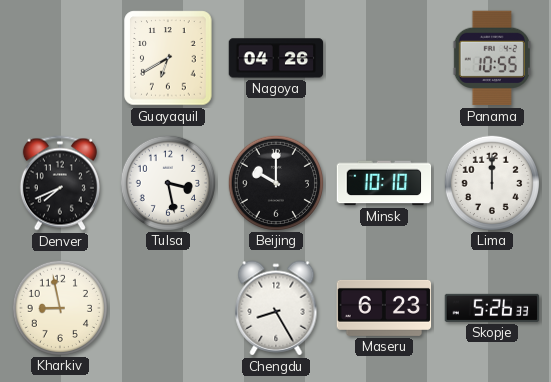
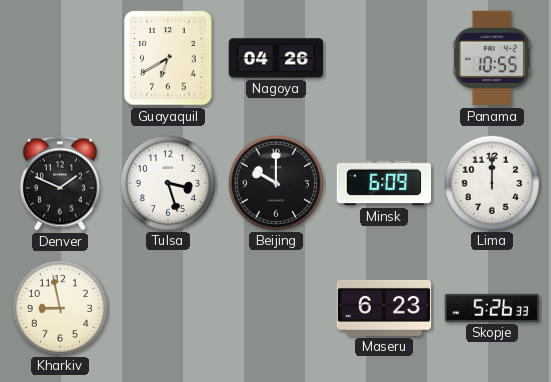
Denver: 7:41 -> 1:49 (60, 183)
Tulsa: 3:28 -> 3:27 (167, 182)
Minsk: 10:10 -> 6:09 (384, 183)
Chengdu: 8:25 -> none (276, 308)
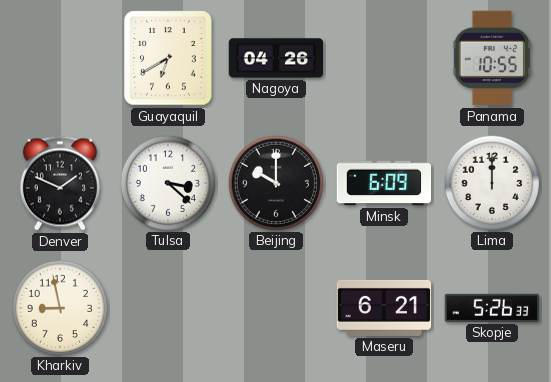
Tulsa: 3:27 -> 3:22 (167, 182)
Maseru: 6:23 -> 6:21 (384, 308)
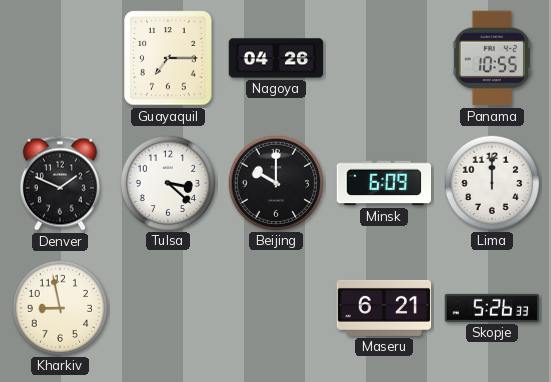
Guayaquil: 6:40 -> 7:15 (168, 58)
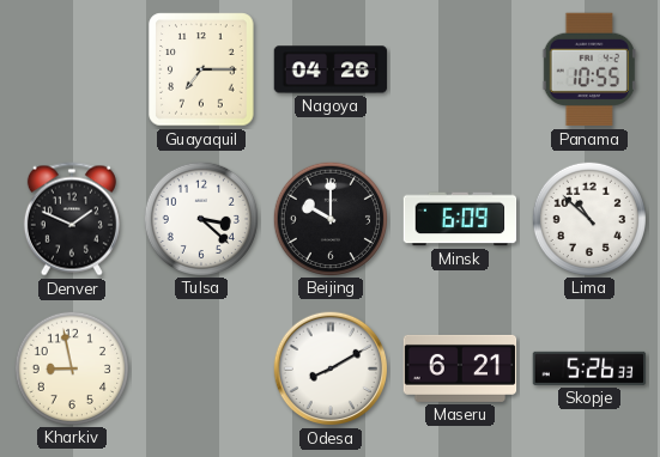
Lima: 12:00 -> 10:52 (588, 218)
Odesa: none -> 8:10 (331, 368)
